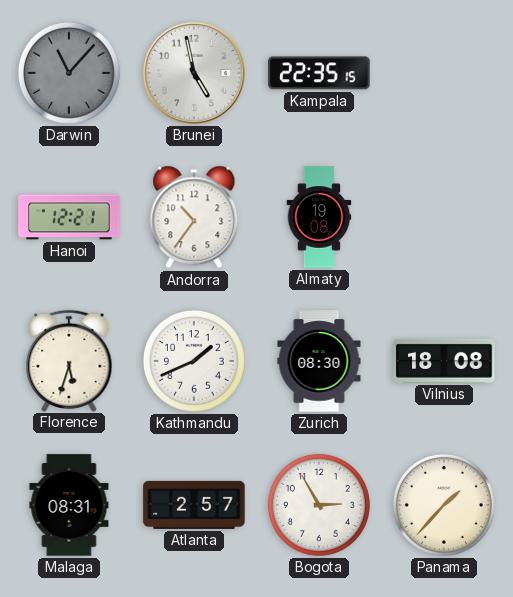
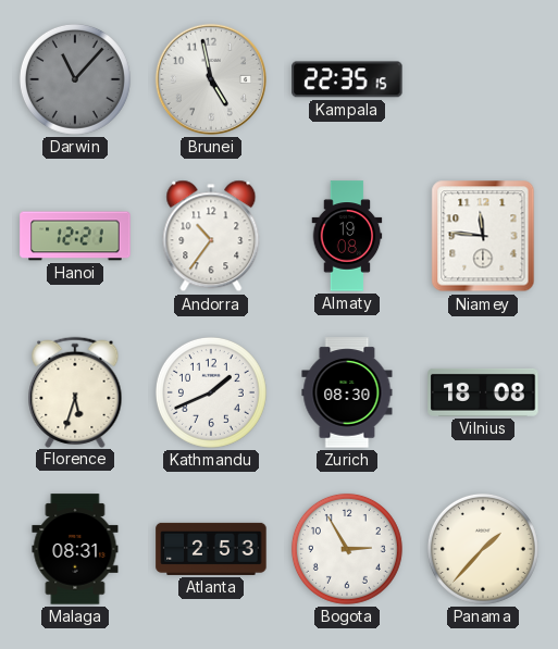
Niamey: none -> 11:46 (483, 236)
Atlanta: 2:57 -> 2:53 (211, 549)
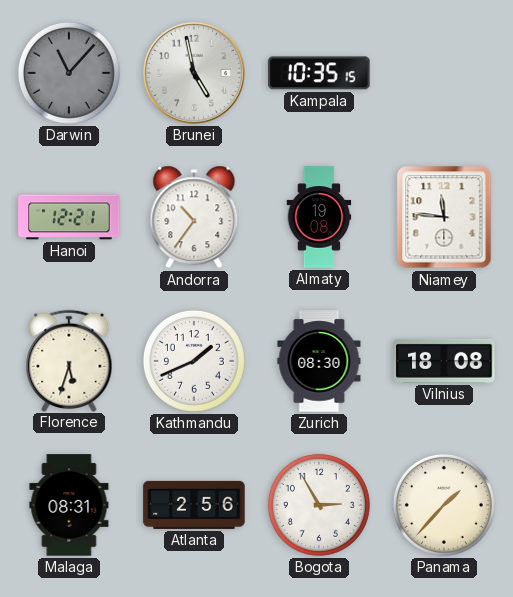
Kampala: 22:35 -> 10:35 (319, 73)
Atlanta: 2:53 -> 2:56 (194, 505)
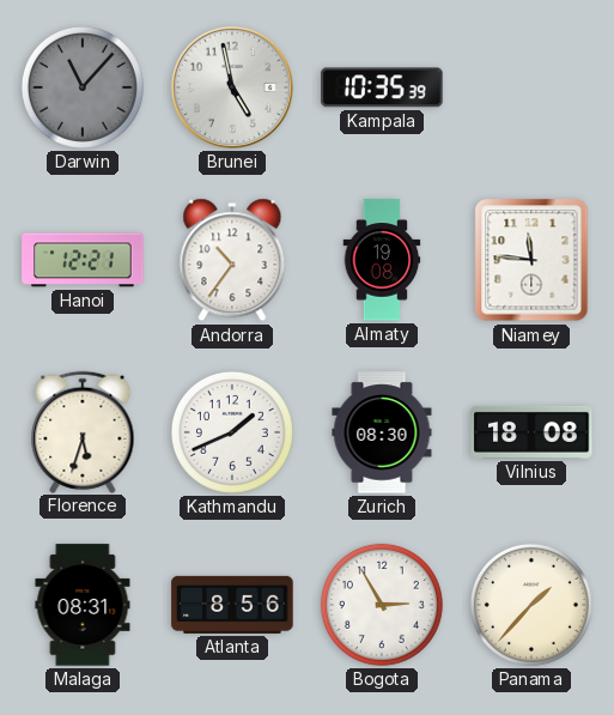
Kampala: 10:35:15 -> 10:35:39 (382, 87)
Atlanta: 2:56 -> 8:56 (232, 605)
